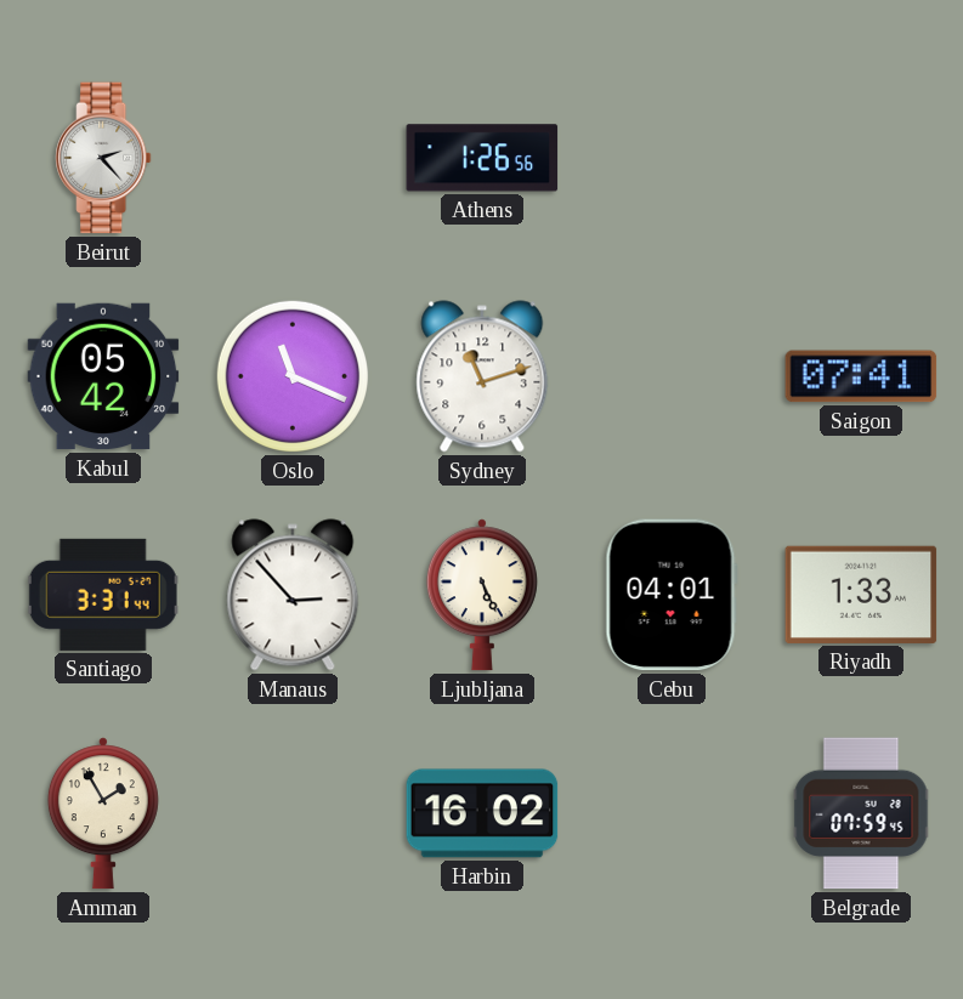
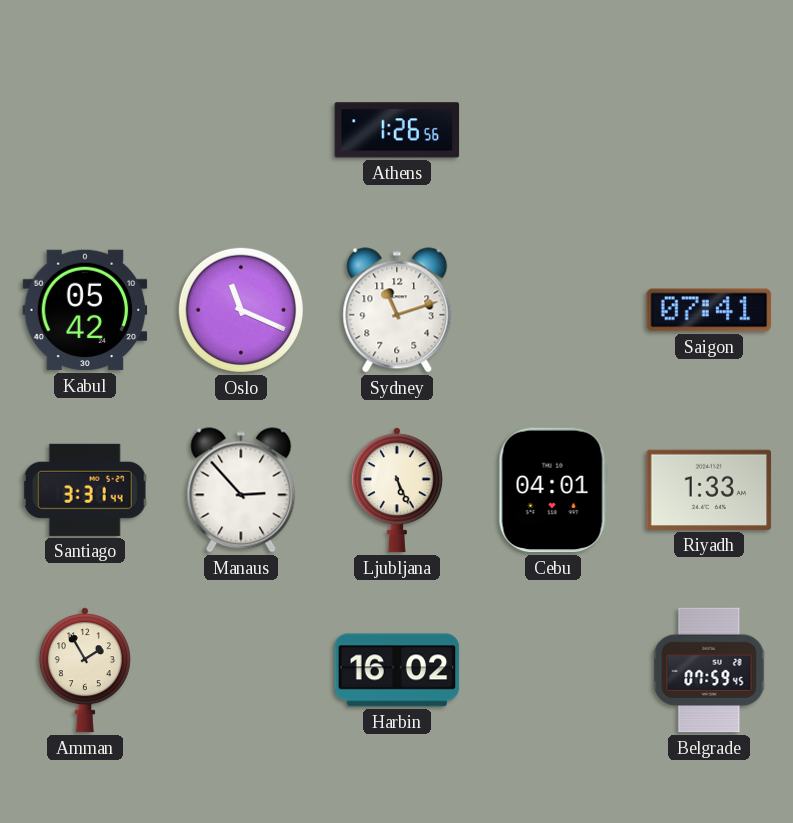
Beirut: 2:23 -> none (103, 158)
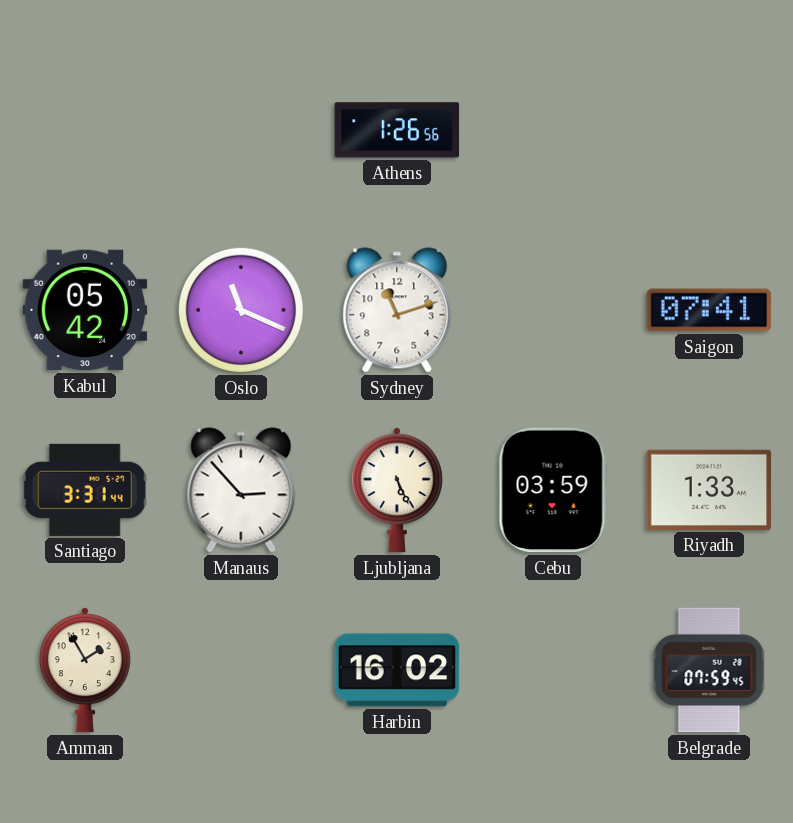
Cebu: 04:01 -> 03:59 (553, 490)
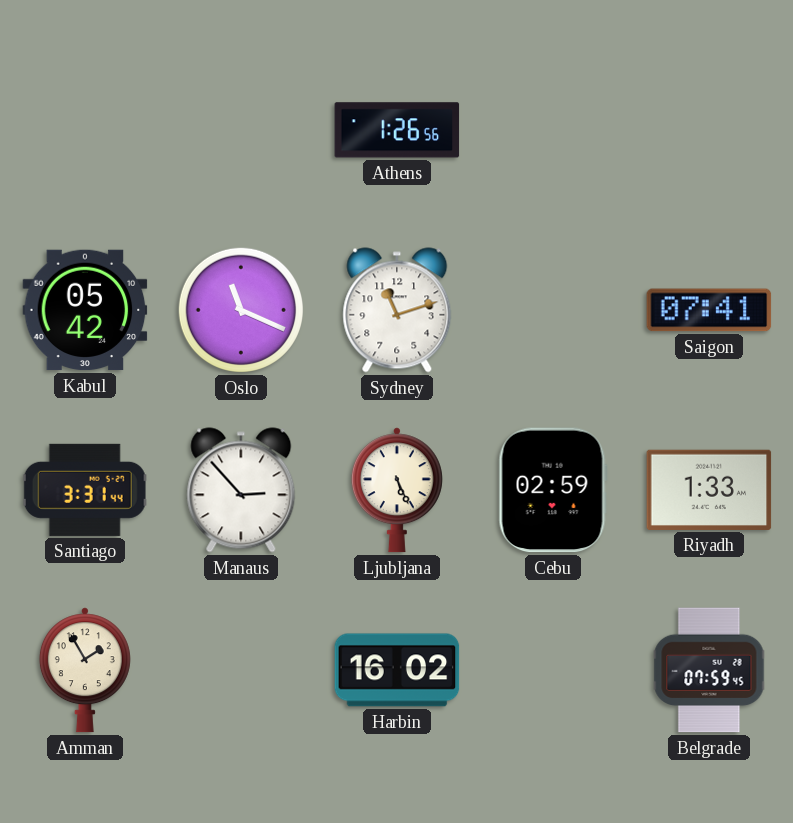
Cebu: 03:59 -> 02:59 (553, 490)
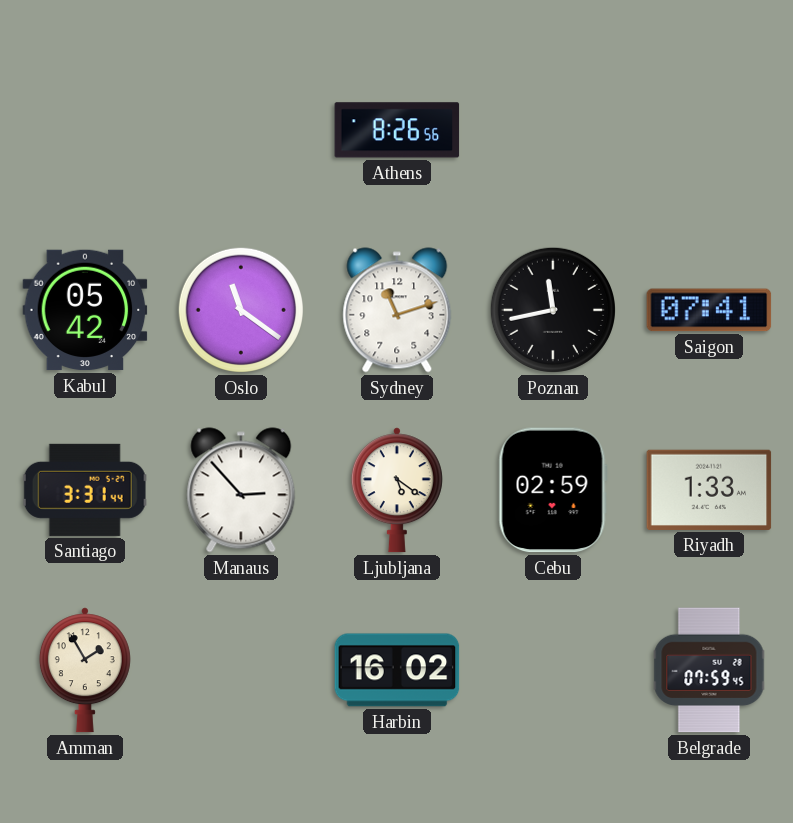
Athens: 1:26 -> 8:26 (397, 130)
Oslo: 11:19 -> 11:21 (241, 310)
Poznan: none -> 11:43 (553, 310)
Ljubljana: 5:26 -> 5:21 (397, 490)
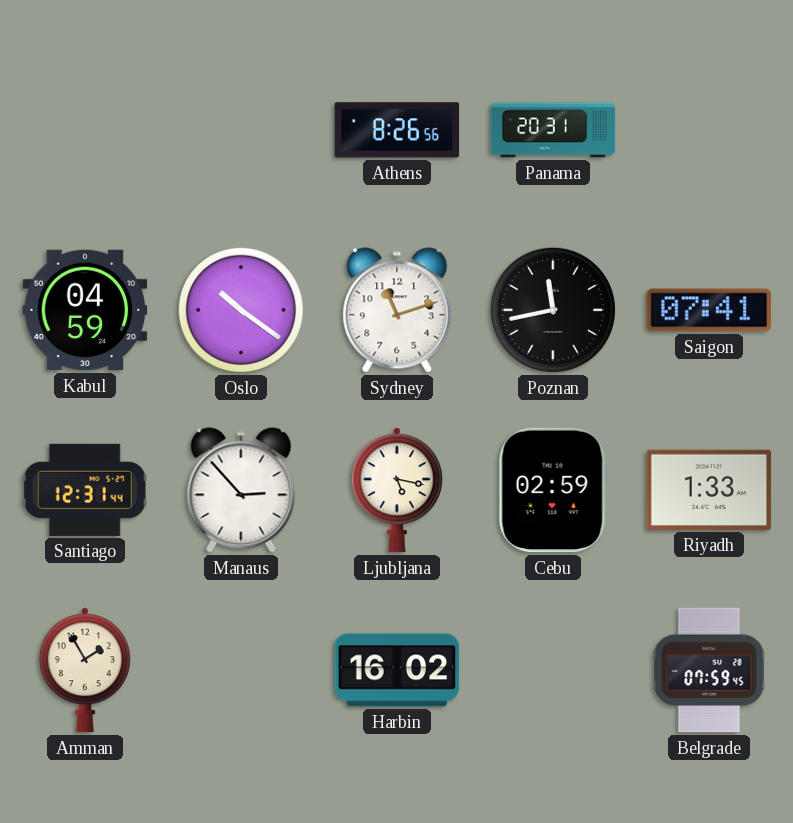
Panama: none -> 20:31 (553, 130)
Kabul: 05:42 -> 04:59 (85, 310)
Oslo: 11:21 -> 10:21 (241, 310)
Santiago: 3:31 -> 12:31 (85, 490)
Ljubljana: 5:21 -> 5:17 (397, 490)
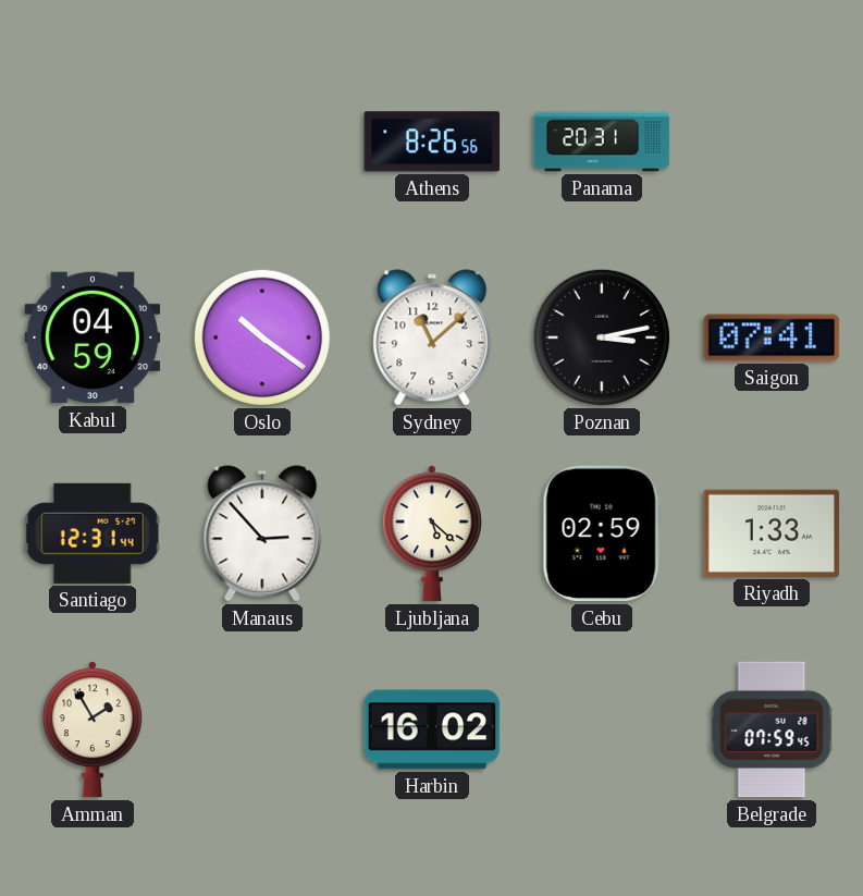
Sydney: 11:12 -> 11:08 (432, 337)
Poznan: 11:43 -> 3:13 (602, 337)
Ljubljana: 5:17 -> 5:22 (432, 533)
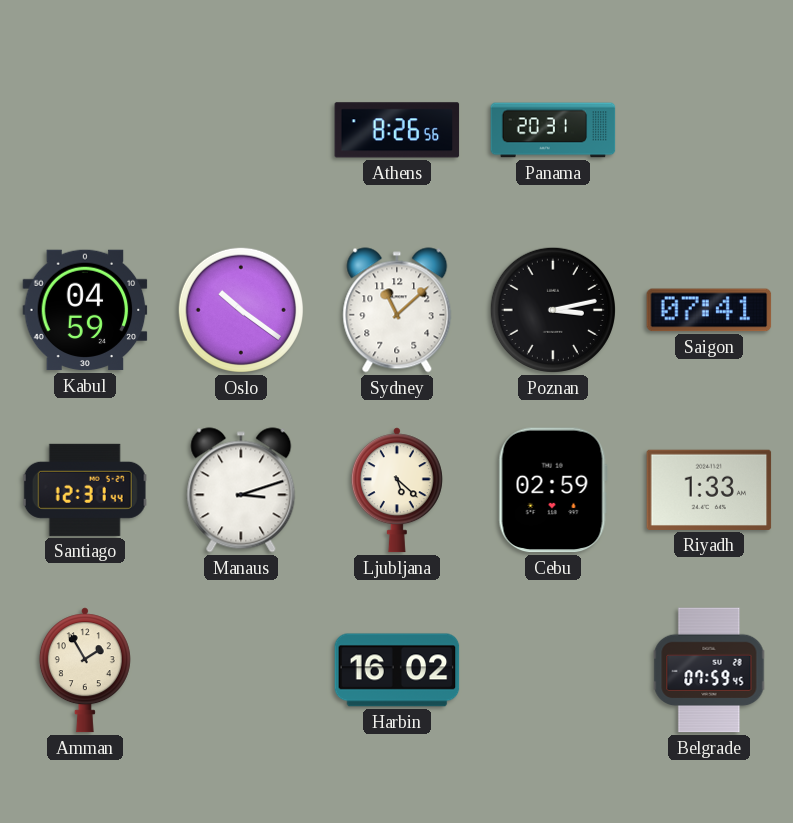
Manaus: 2:53 -> 3:12 (241, 490)
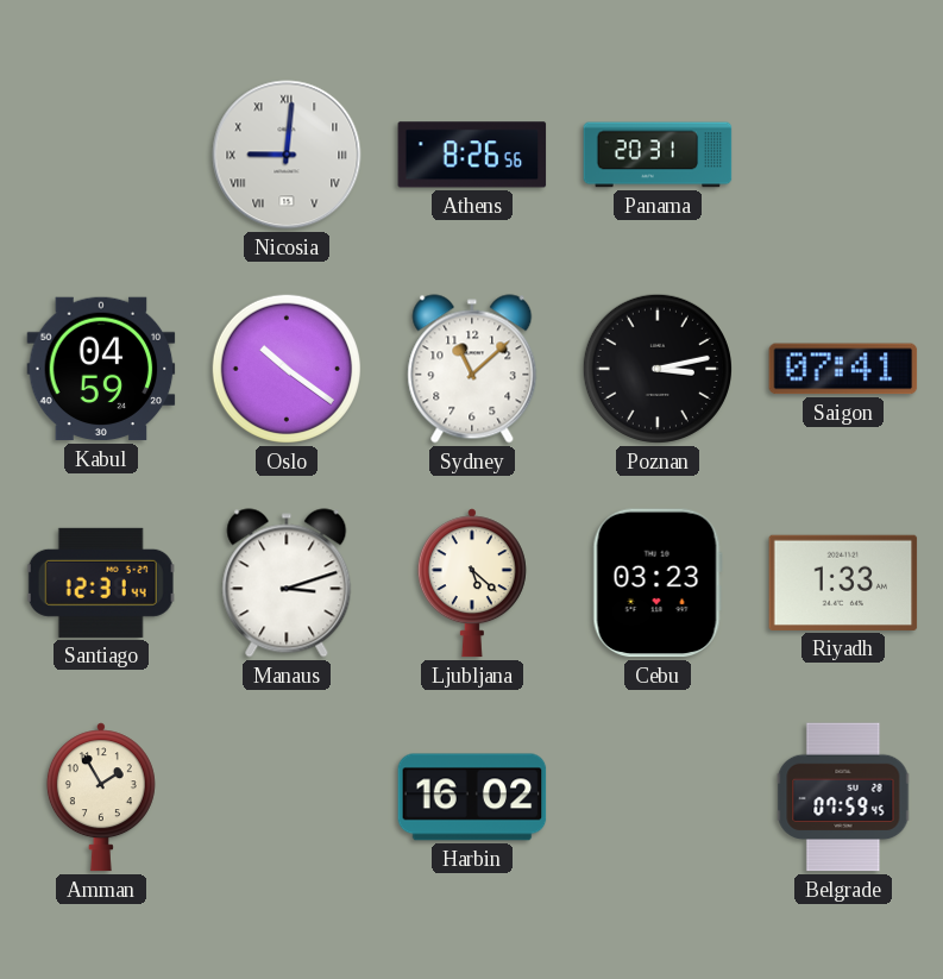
Nicosia: none -> 9:01 (287, 155)
Cebu: 02:59 -> 03:23 (658, 583)
